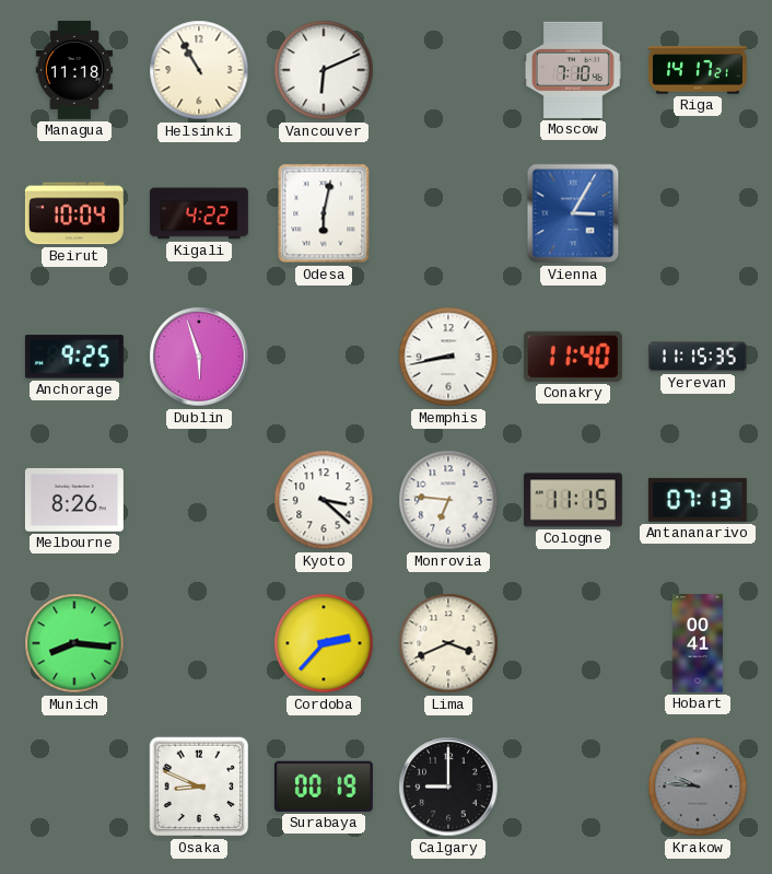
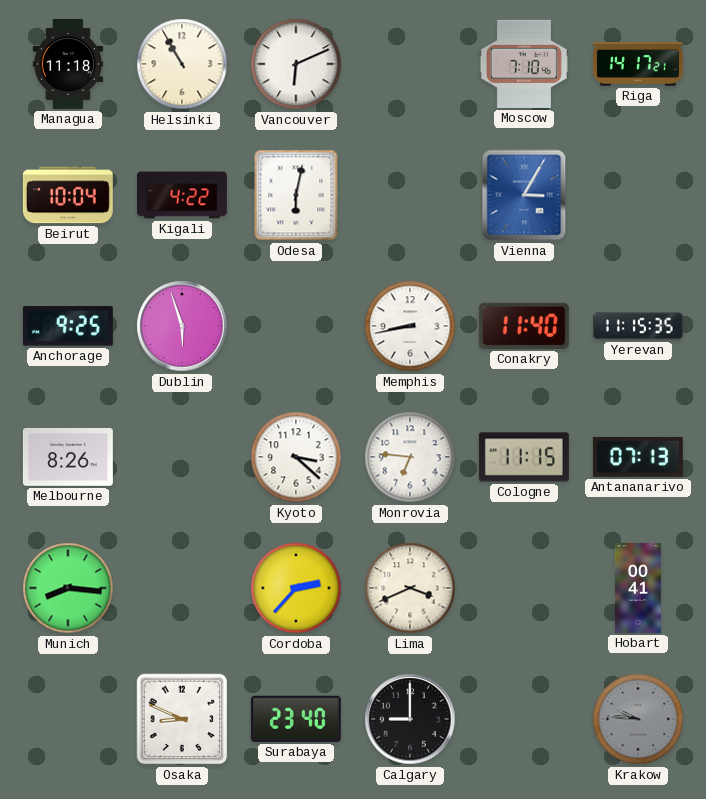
Surabaya: 00:19 -> 23:40 (296, 719)
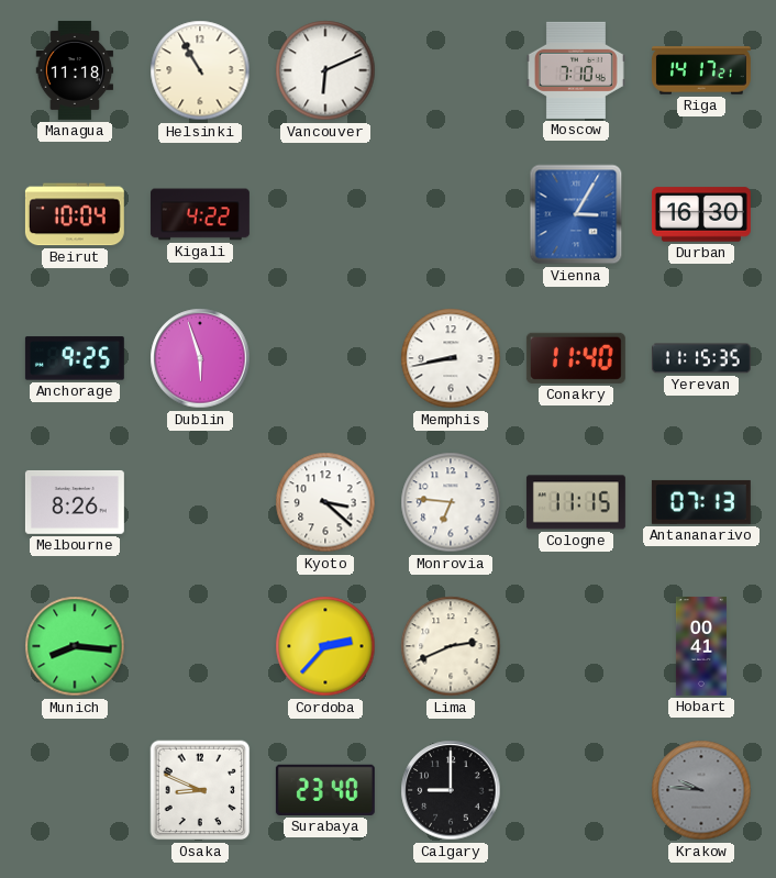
Odesa: 6:02 -> none (296, 195)
Durban: none -> 16:30 (701, 214)
Lima: 3:41 -> 2:41 (451, 646)
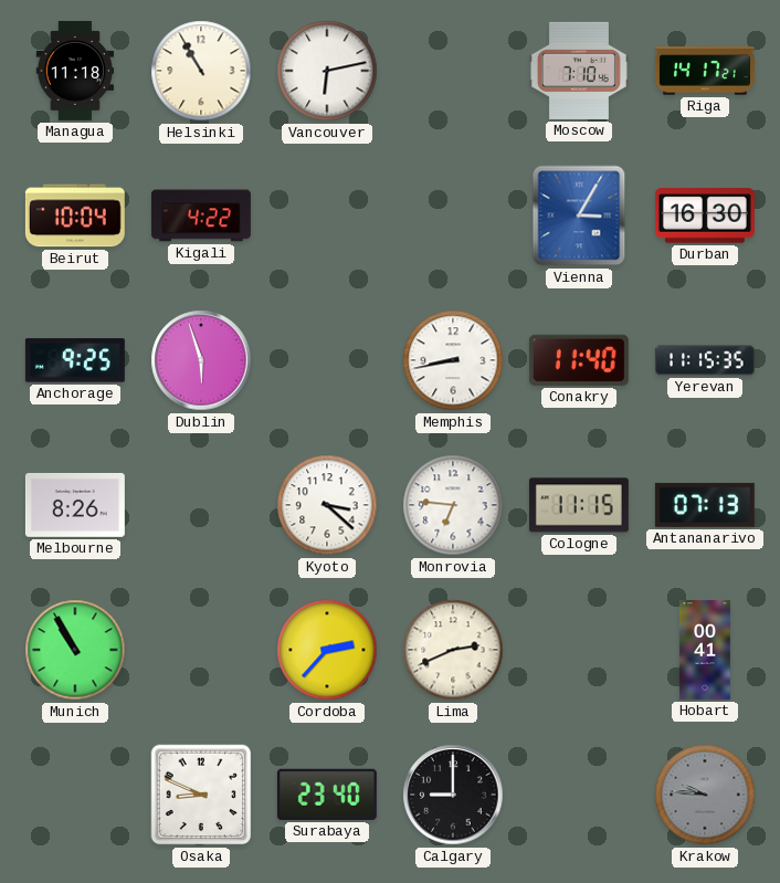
Vancouver: 6:11 -> 6:13 (327, 71)
Munich: 8:16 -> 10:55 (75, 650)
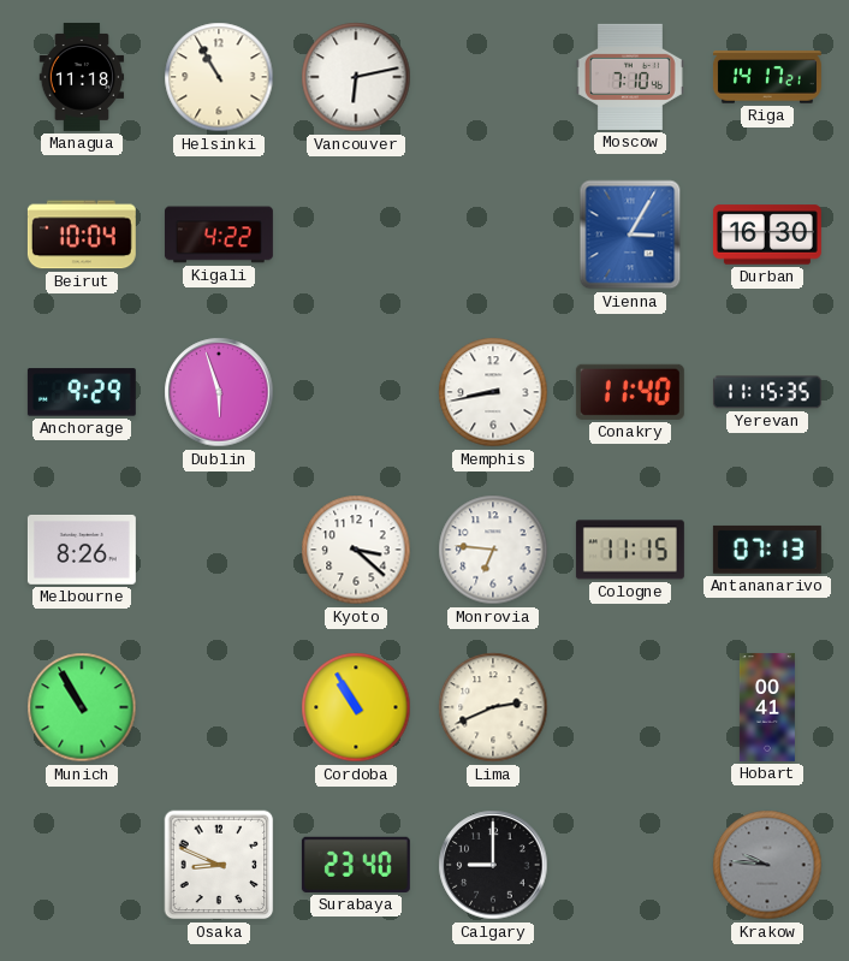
Anchorage: 9:25 -> 9:29 (82, 392)
Cordoba: 2:37 -> 10:55 (356, 707)
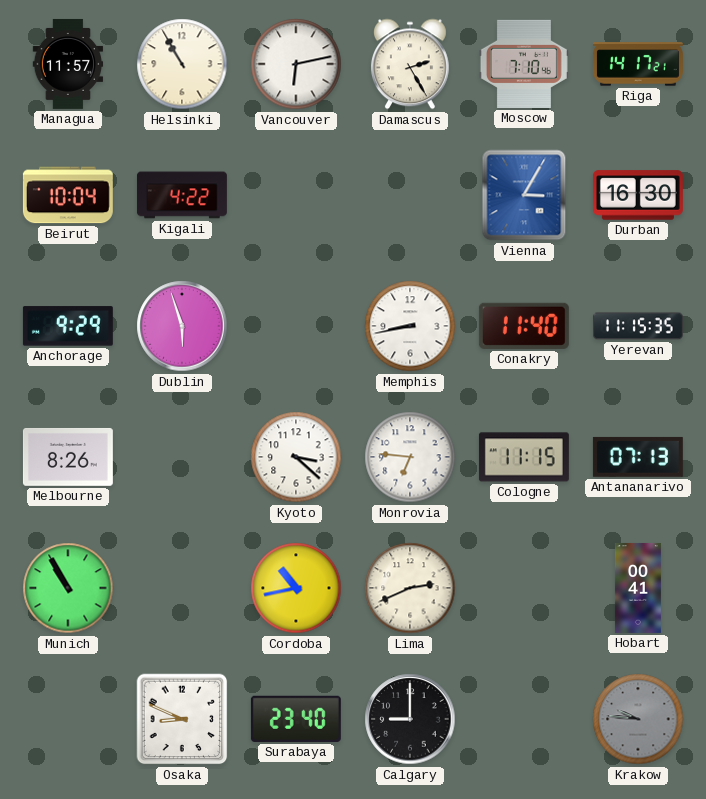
Managua: 11:18 -> 11:57 (68, 64)
Damascus: none -> 2:25 (410, 64)
Cordoba: 10:55 -> 10:43 (296, 588)
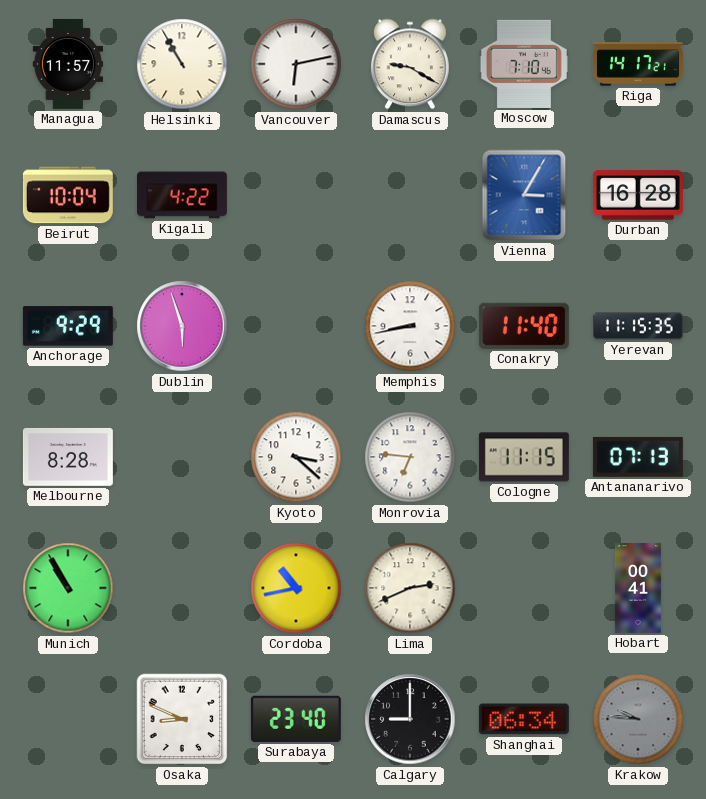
Damascus: 2:25 -> 9:20 (410, 64)
Durban: 16:30 -> 16:28 (638, 195)
Melbourne: 8:26 -> 8:28 (68, 457)
Shanghai: none -> 06:34 (524, 719)
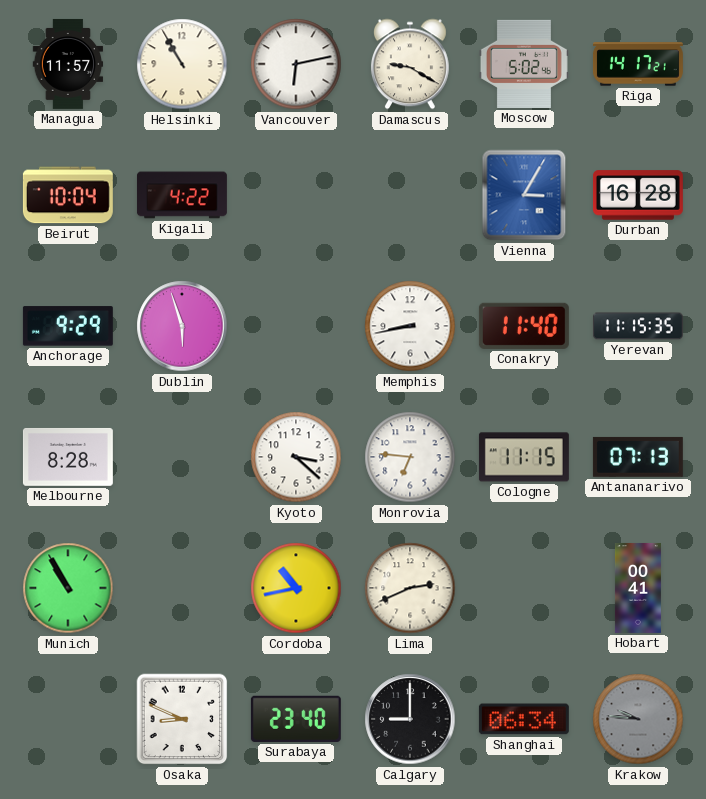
Moscow: 7:10 -> 5:02 (524, 64)
